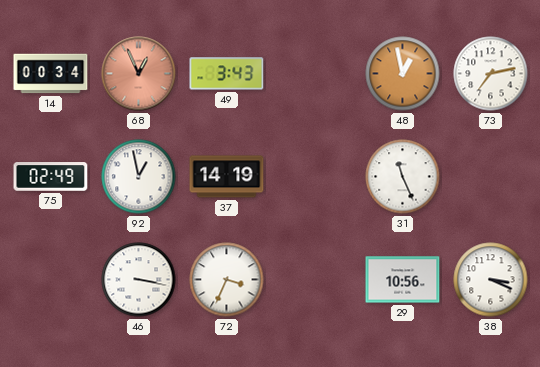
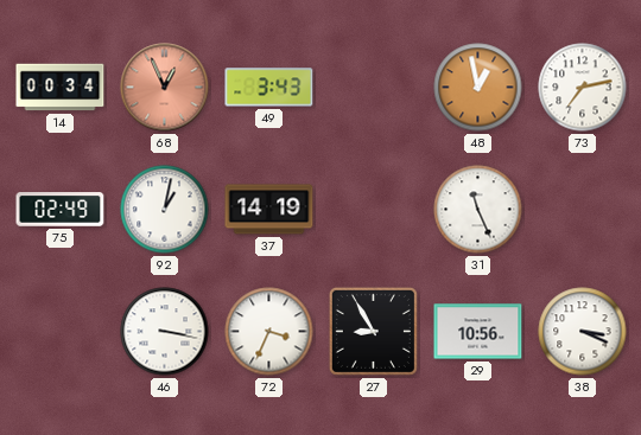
92: 12:58 -> 1:02 (165, 210)
27: none -> 8:55 (373, 331)
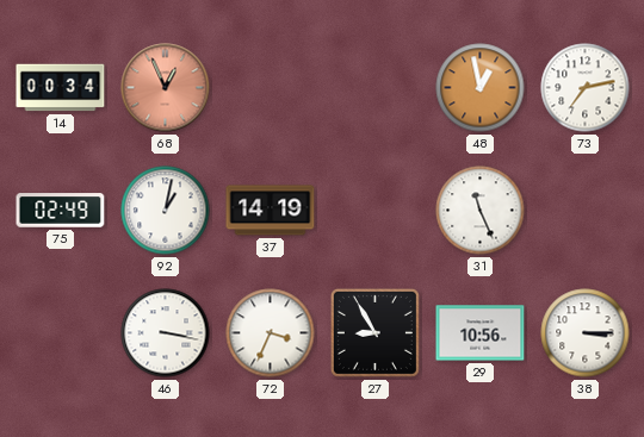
49: 3:43 -> none (269, 88)
38: 3:19 -> 3:15 (586, 333)
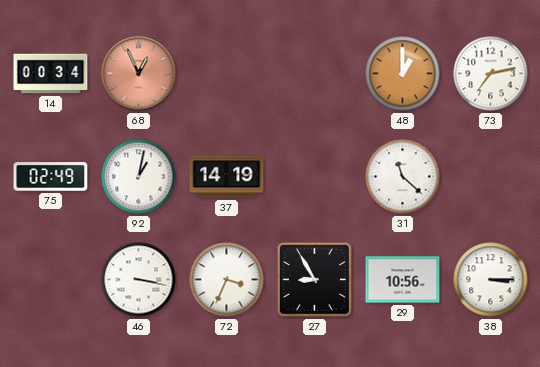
48: 12:58 -> 1:00 (403, 74)
31: 11:26 -> 11:22 (403, 177)
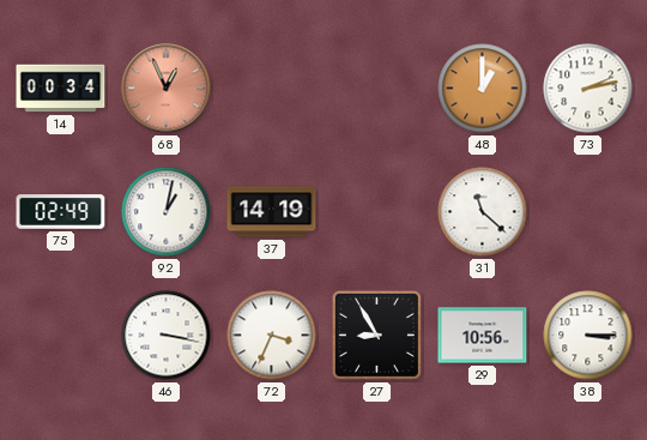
73: 7:13 -> 2:13 (588, 89)
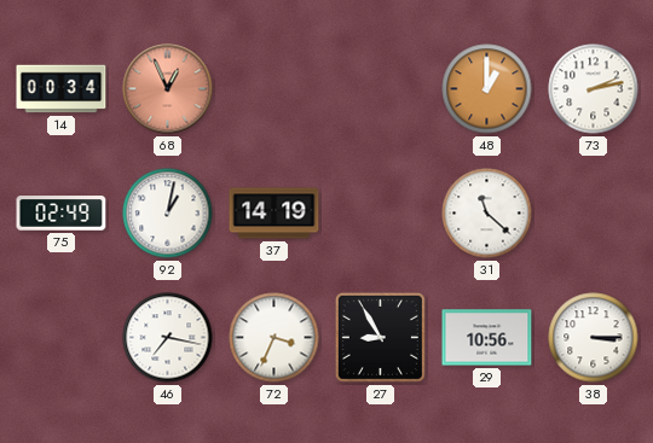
46: 3:17 -> 7:17 (168, 338)
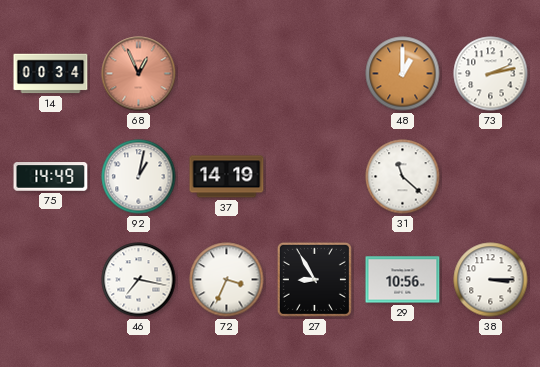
75: 02:49 -> 14:49 (51, 177)
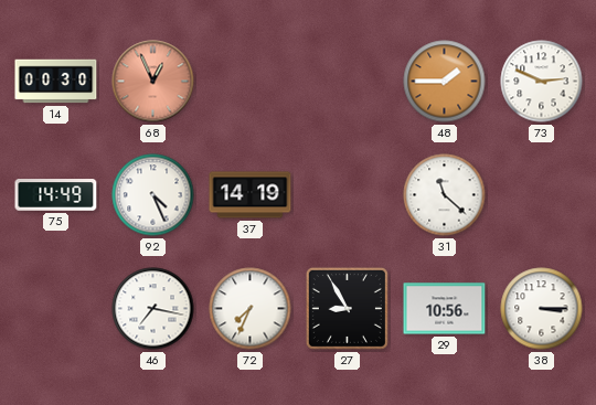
14: 00:34 -> 00:30 (56, 82)
48: 1:00 -> 1:45 (445, 82)
73: 2:13 -> 2:49 (542, 82)
92: 1:02 -> 4:26 (153, 195)
72: 3:34 -> 7:34 (251, 309)
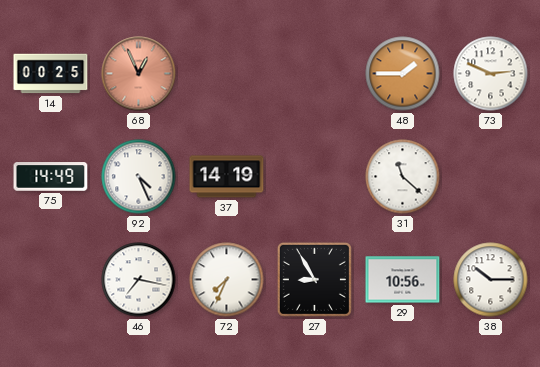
14: 00:30 -> 00:25 (51, 74)
38: 3:15 -> 10:15 (491, 280)
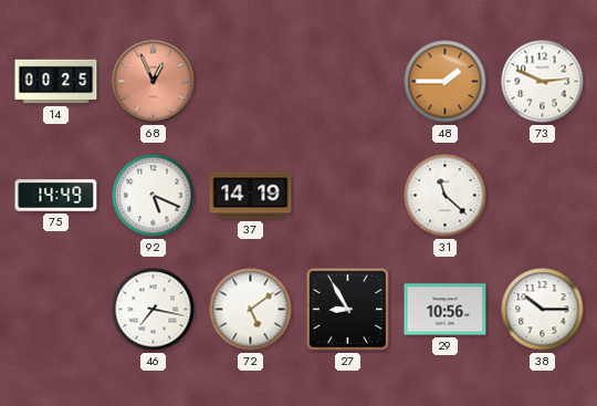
92: 4:26 -> 5:19 (154, 196)
72: 7:34 -> 5:09 (251, 310)
